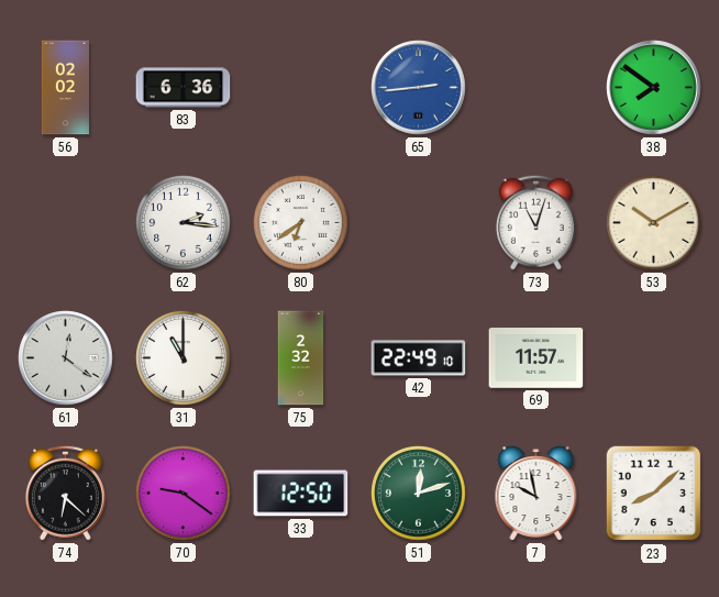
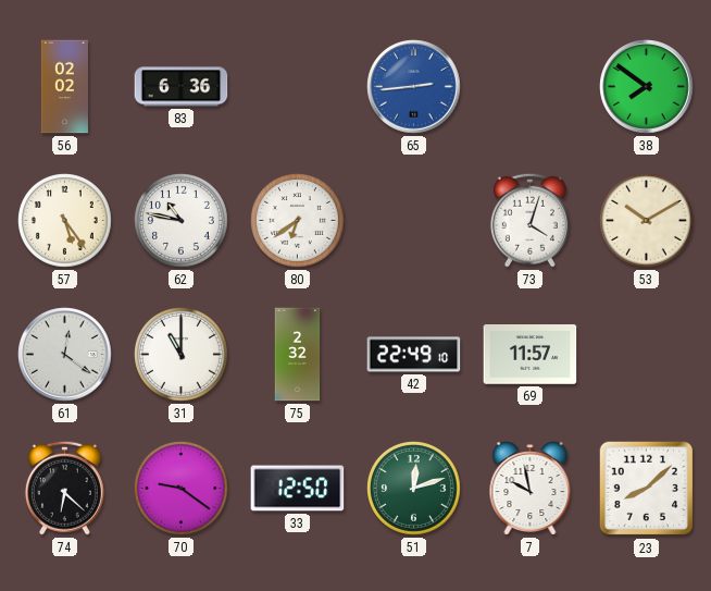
57: none -> 5:24 (65, 221)
62: 2:16 -> 10:47 (182, 221)
73: 11:03 -> 4:03 (529, 220)
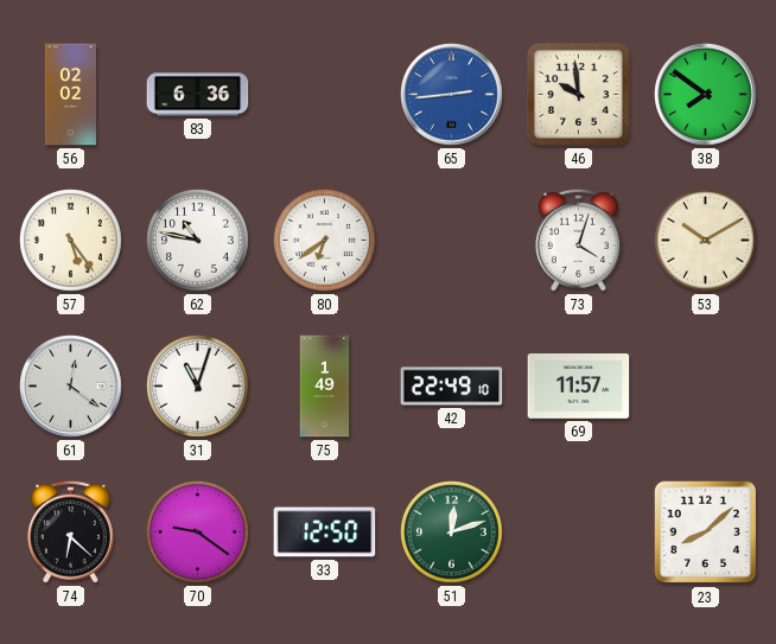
46: none -> 9:59 (578, 94)
31: 11:00 -> 11:03 (198, 387)
75: 2:32 -> 1:49 (325, 387)
7: 9:58 -> none (531, 489)
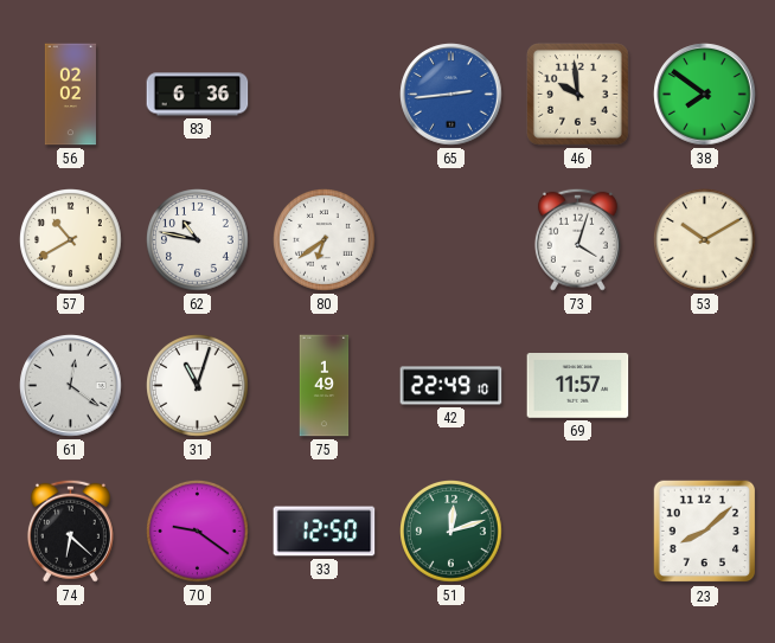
57: 5:24 -> 10:40 (71, 240)
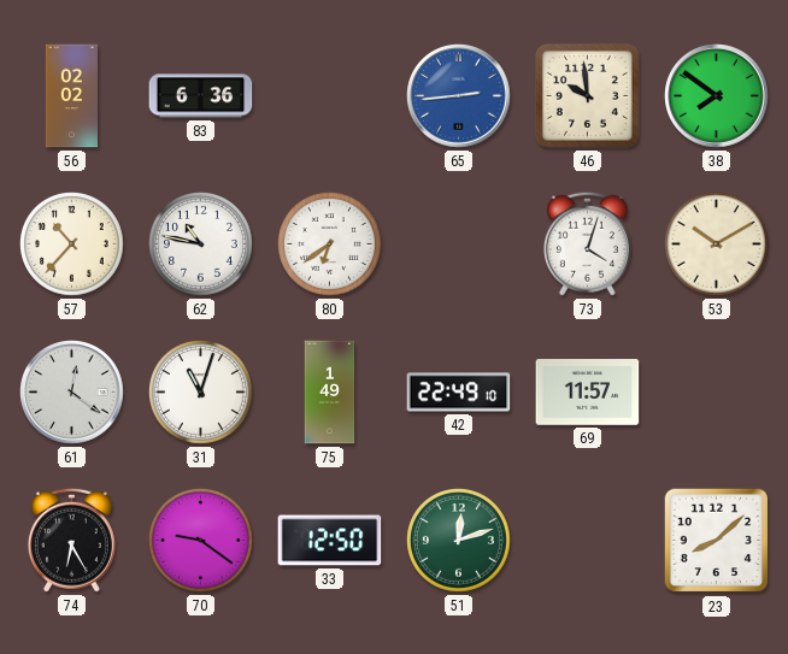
57: 10:40 -> 10:37 (72, 244)
74: 6:22 -> 6:25 (71, 540)
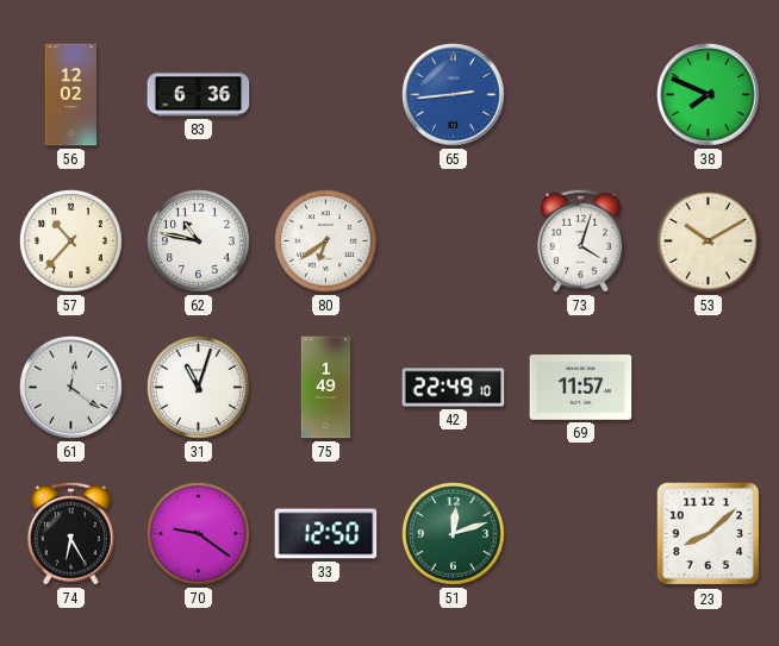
56: 02:02 -> 12:02 (71, 95)
46: 9:59 -> none (587, 95)
38: 7:51 -> 7:49 (709, 95)
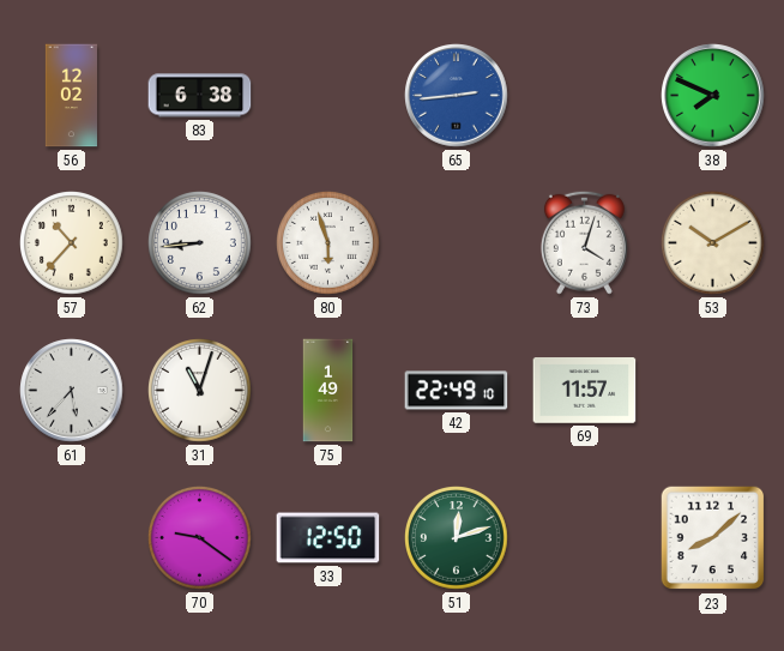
83: 6:36 -> 6:38 (200, 96)
62: 10:47 -> 8:44 (200, 243)
80: 6:39 -> 5:57 (328, 243)
61: 12:21 -> 5:37 (72, 391)
74: 6:25 -> none (70, 533)
